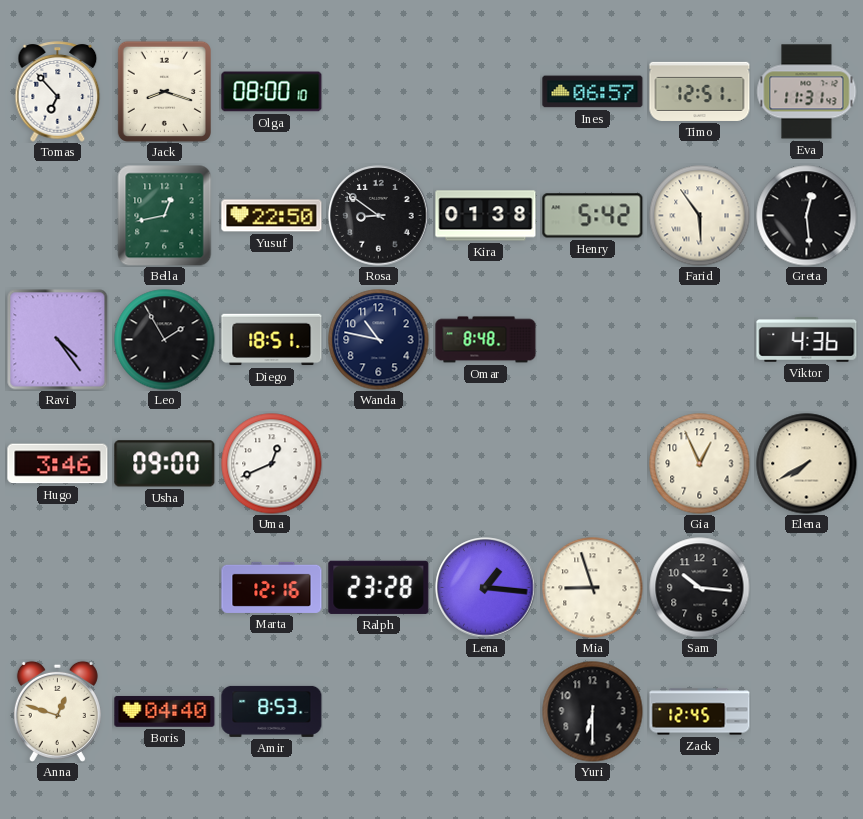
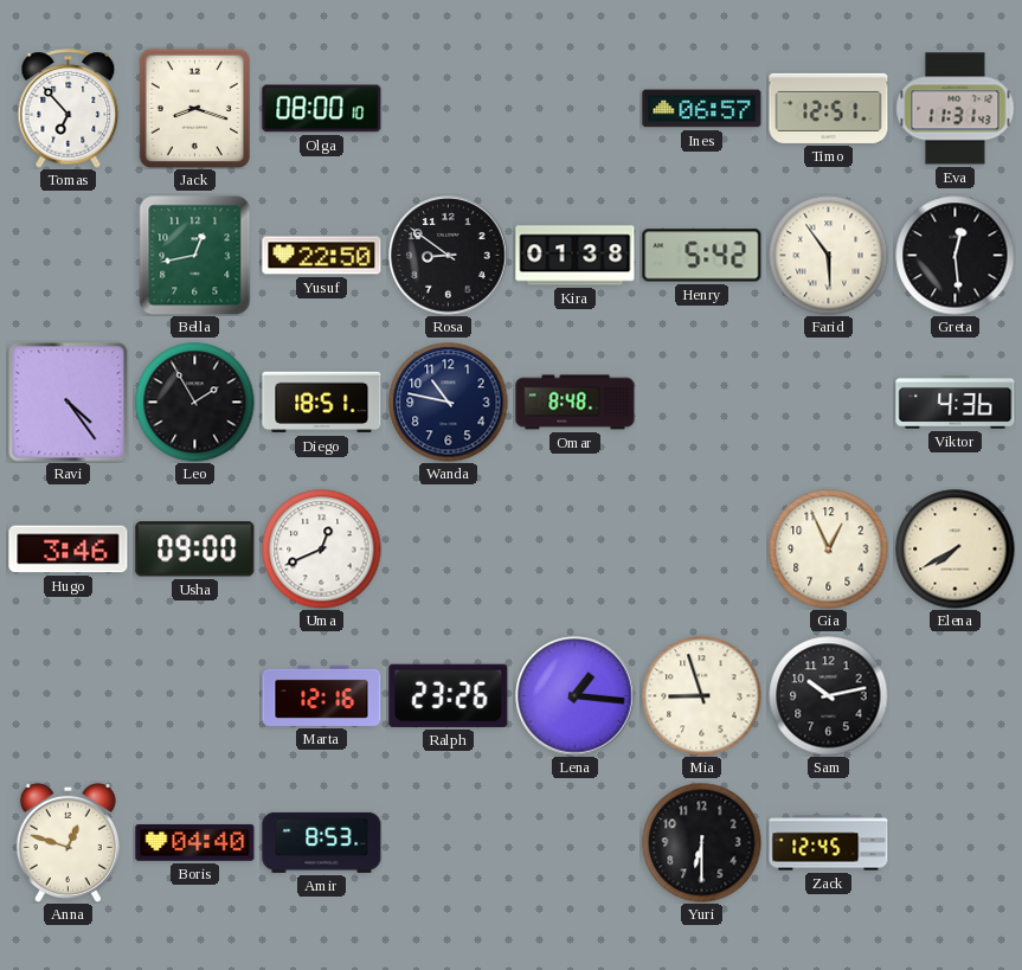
Ralph: 23:28 -> 23:26 (449, 695)
Sam: 10:16 -> 10:13 (829, 696)
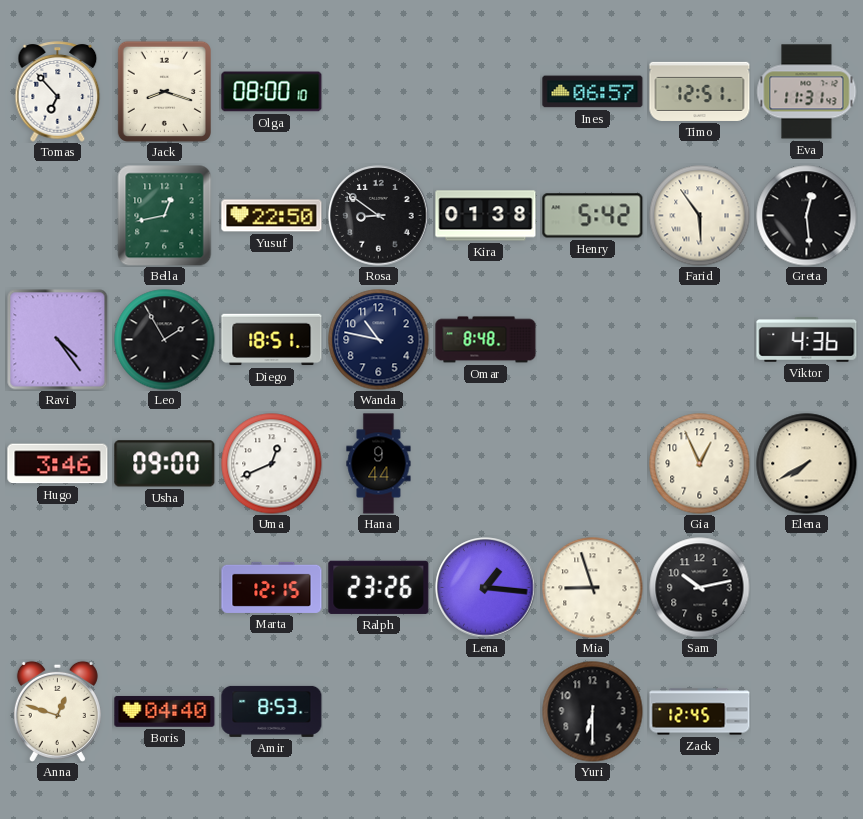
Hana: none -> 9:44 (379, 464)
Marta: 12:16 -> 12:15 (272, 587)
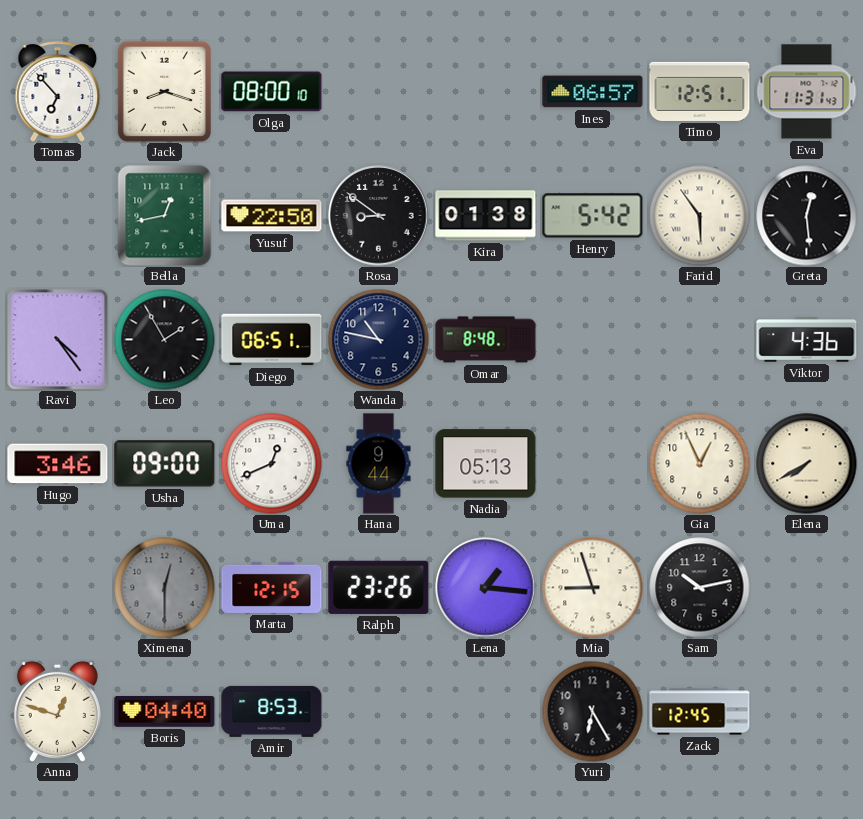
Diego: 18:51 -> 06:51 (272, 340)
Nadia: none -> 05:13 (486, 464)
Ximena: none -> 12:30 (165, 588)
Yuri: 6:30 -> 6:25 (593, 712)
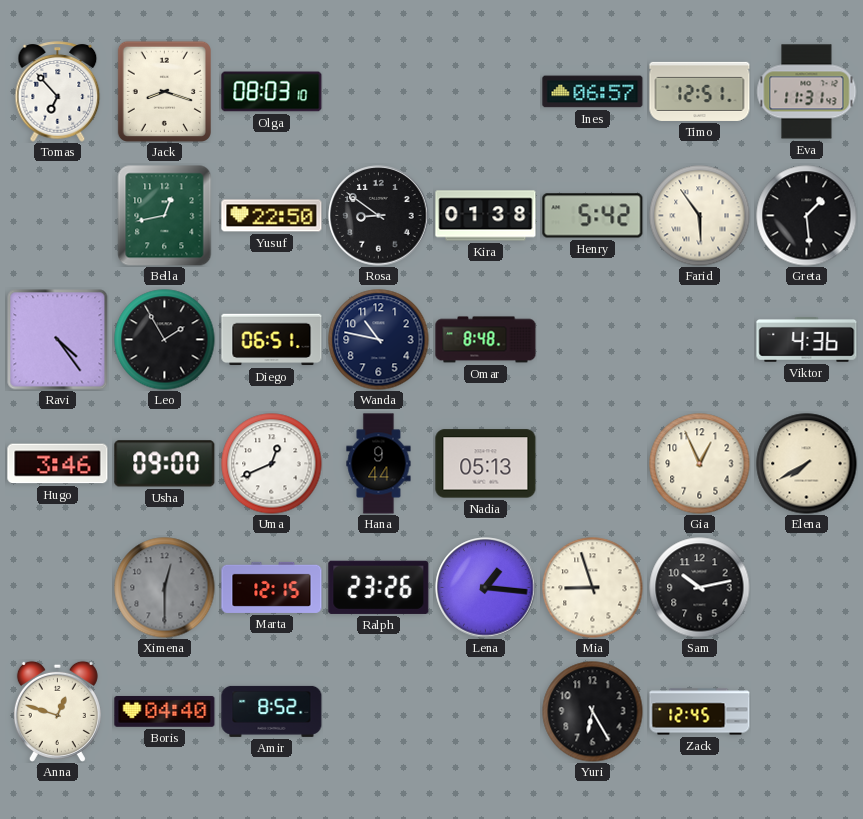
Olga: 08:00 -> 08:03 (272, 92)
Greta: 12:29 -> 1:29 (807, 216)
Amir: 8:53 -> 8:52 (272, 711)
